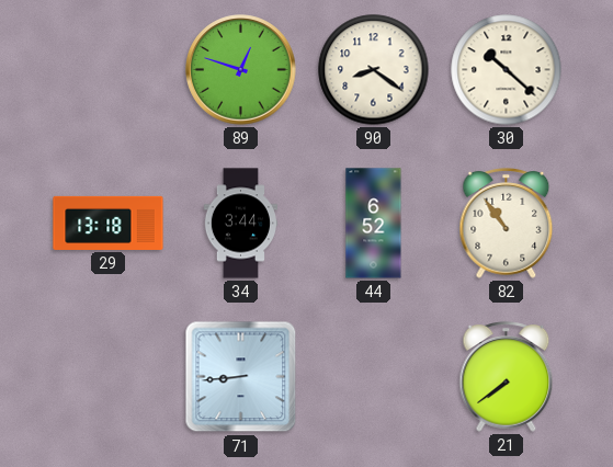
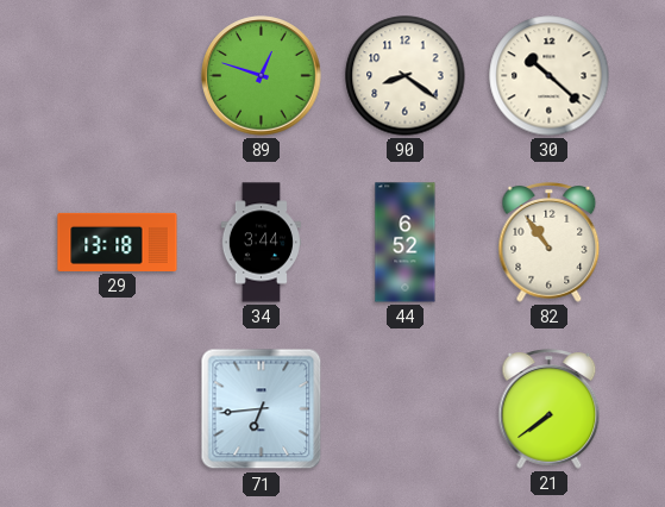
71: 8:44 -> 6:44 (262, 409)
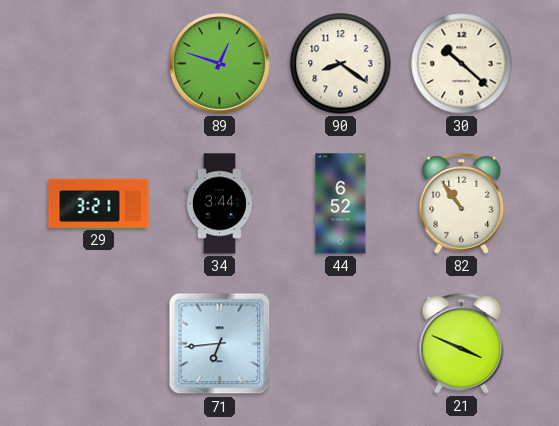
29: 13:18 -> 3:21 (99, 203)
21: 7:39 -> 3:49 (462, 344)
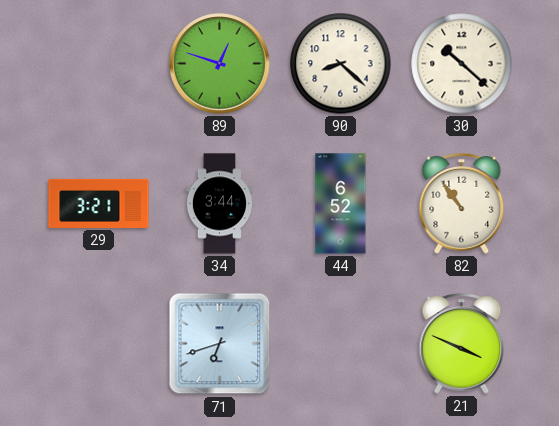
90: 8:21 -> 8:22 (341, 64)
71: 6:44 -> 6:42 (220, 344)
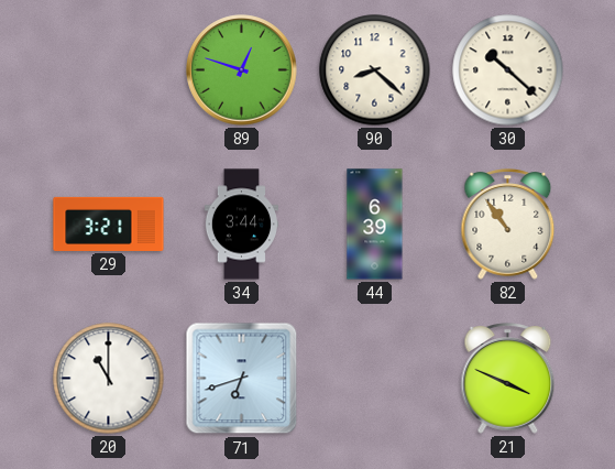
44: 6:52 -> 6:39 (375, 225)
20: none -> 11:00 (109, 379)
